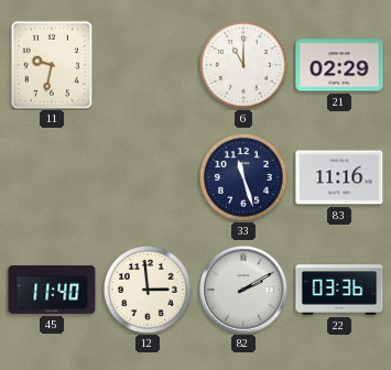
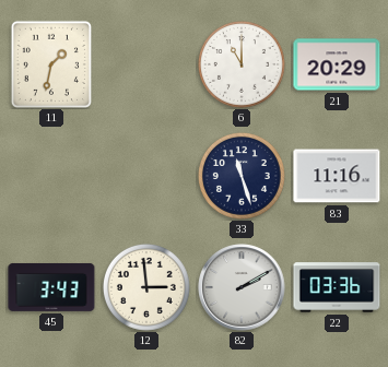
11: 9:32 -> 1:32 (51, 64)
21: 02:29 -> 20:29 (337, 64)
45: 11:40 -> 3:43 (51, 287)
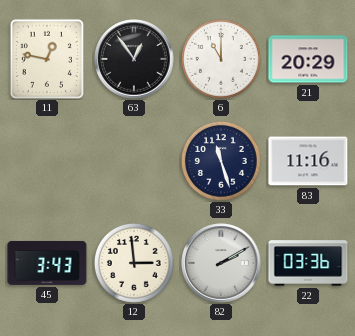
11: 1:32 -> 12:47 (47, 59)
63: none -> 12:54 (134, 59)
